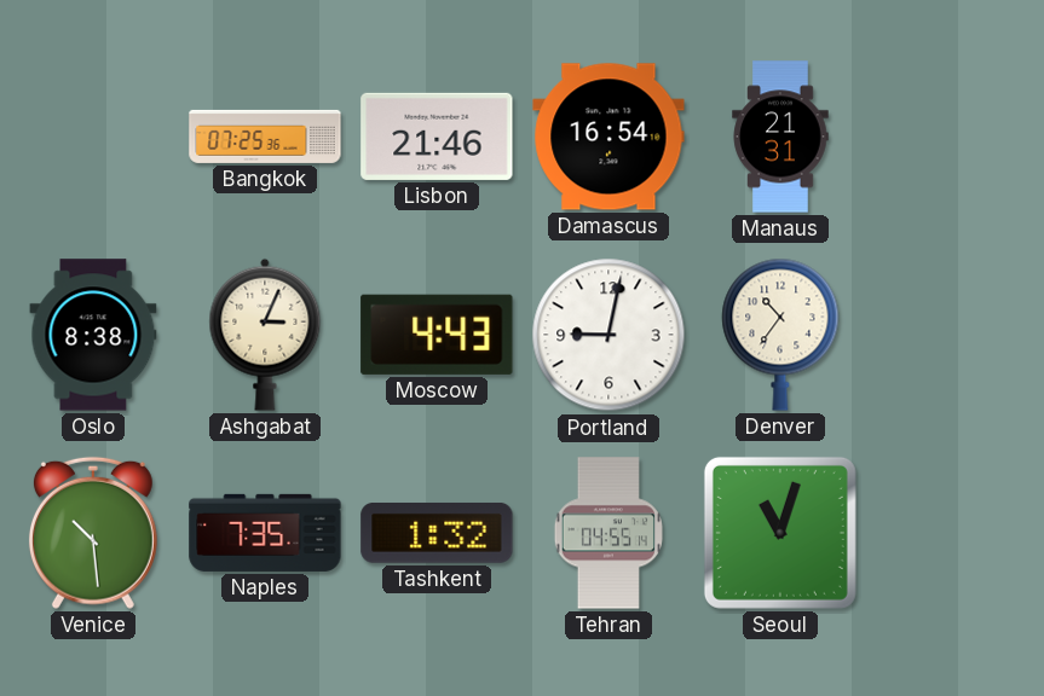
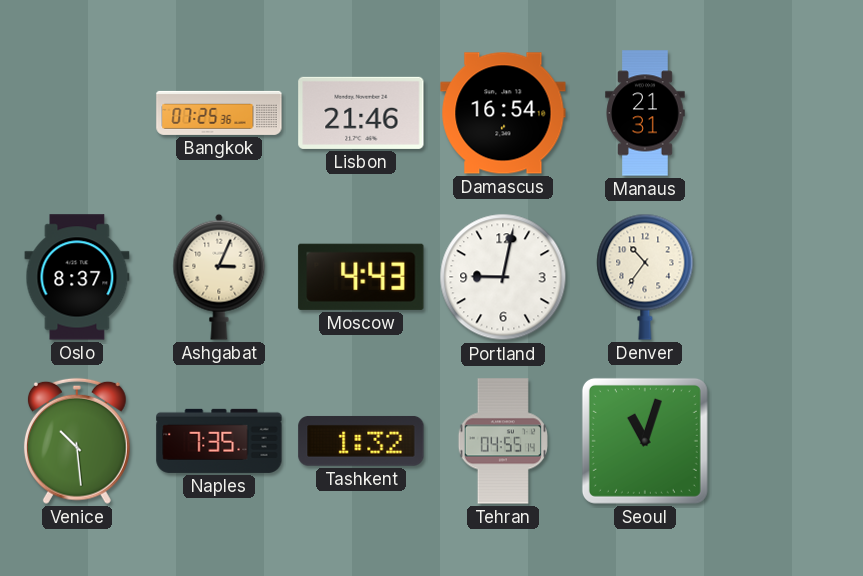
Oslo: 8:38 -> 8:37 (77, 277)
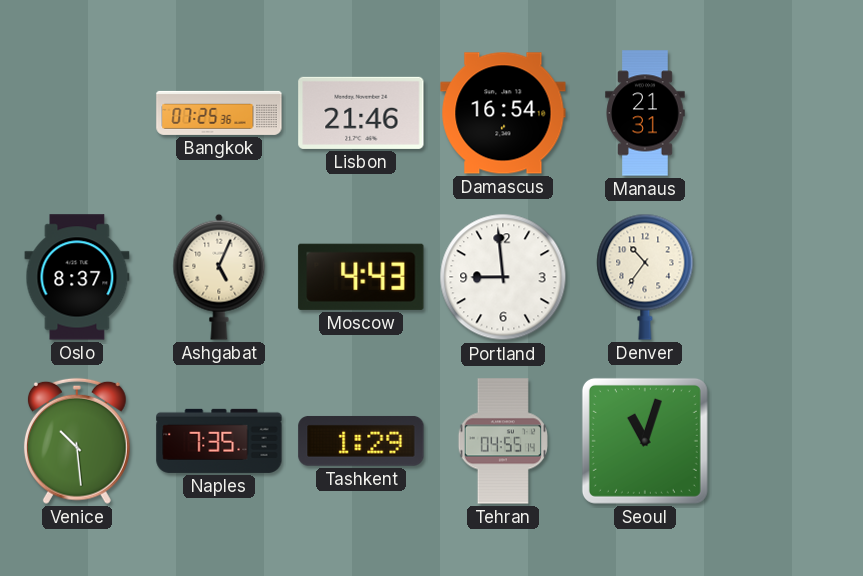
Ashgabat: 3:04 -> 5:04 (219, 277)
Portland: 9:02 -> 8:59 (503, 277)
Tashkent: 1:32 -> 1:29 (361, 441)
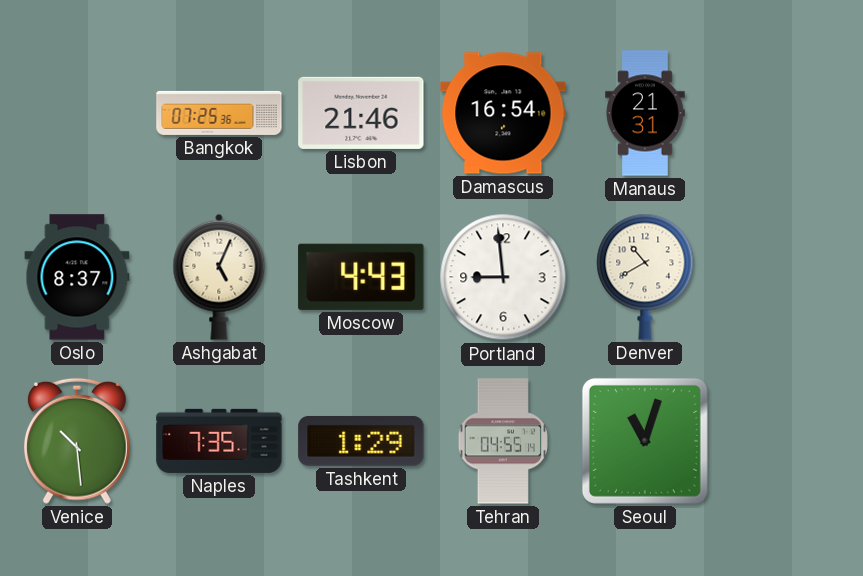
Denver: 10:36 -> 10:40 (645, 277)
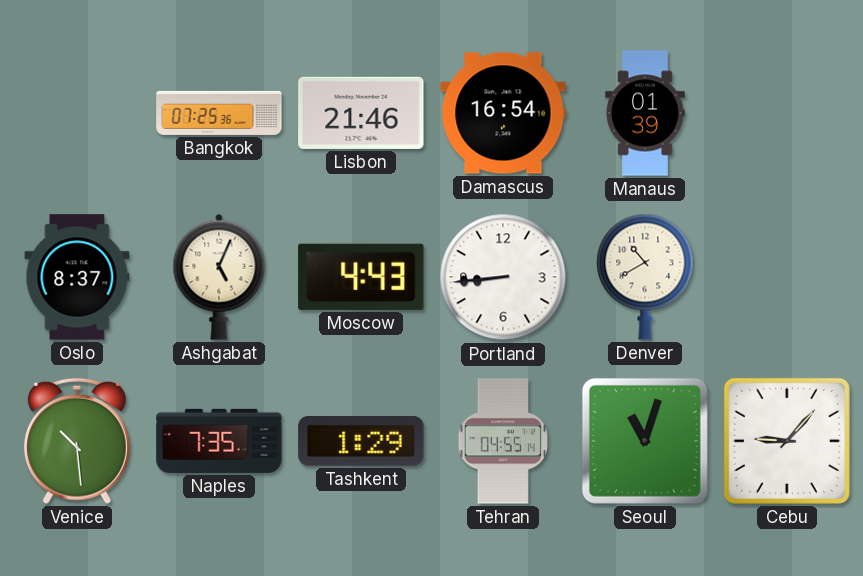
Manaus: 21:31 -> 01:39 (645, 113)
Portland: 8:59 -> 8:44 (503, 277)
Cebu: none -> 9:07 (787, 441)
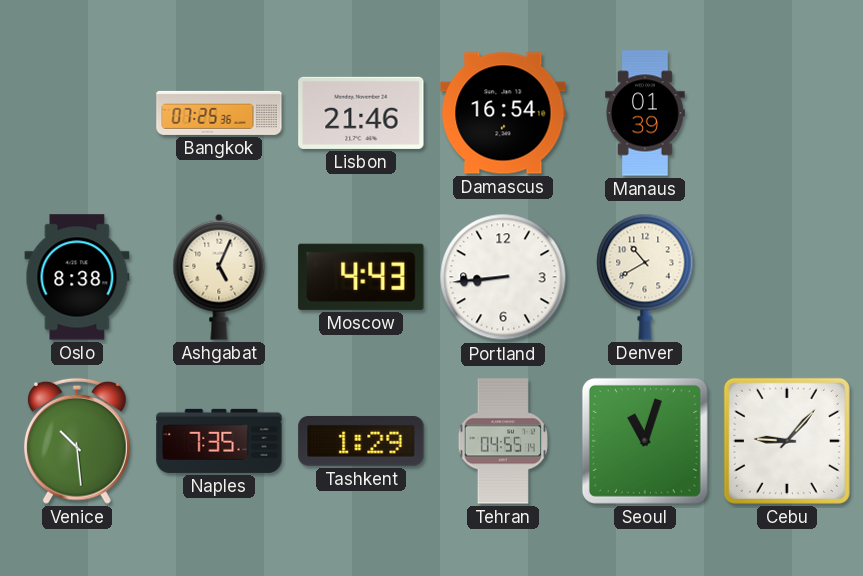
Oslo: 8:37 -> 8:38 (77, 277)
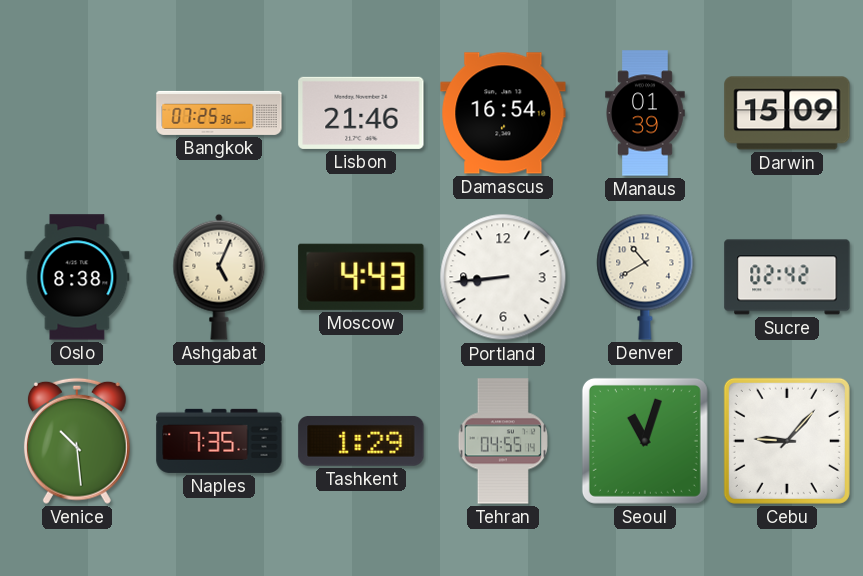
Darwin: none -> 15:09 (787, 113)
Sucre: none -> 02:42 (787, 277)
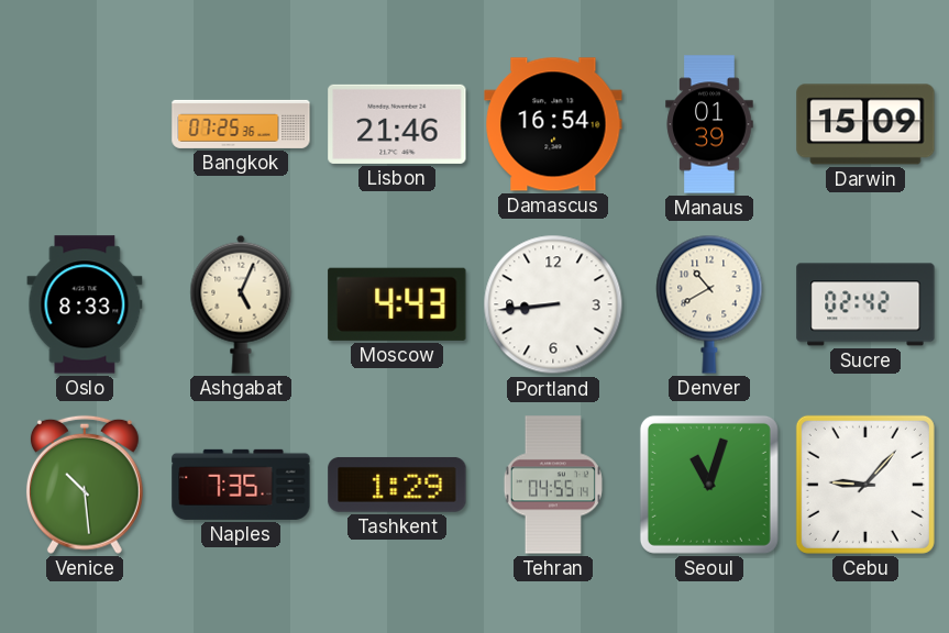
Oslo: 8:38 -> 8:33 (85, 304)
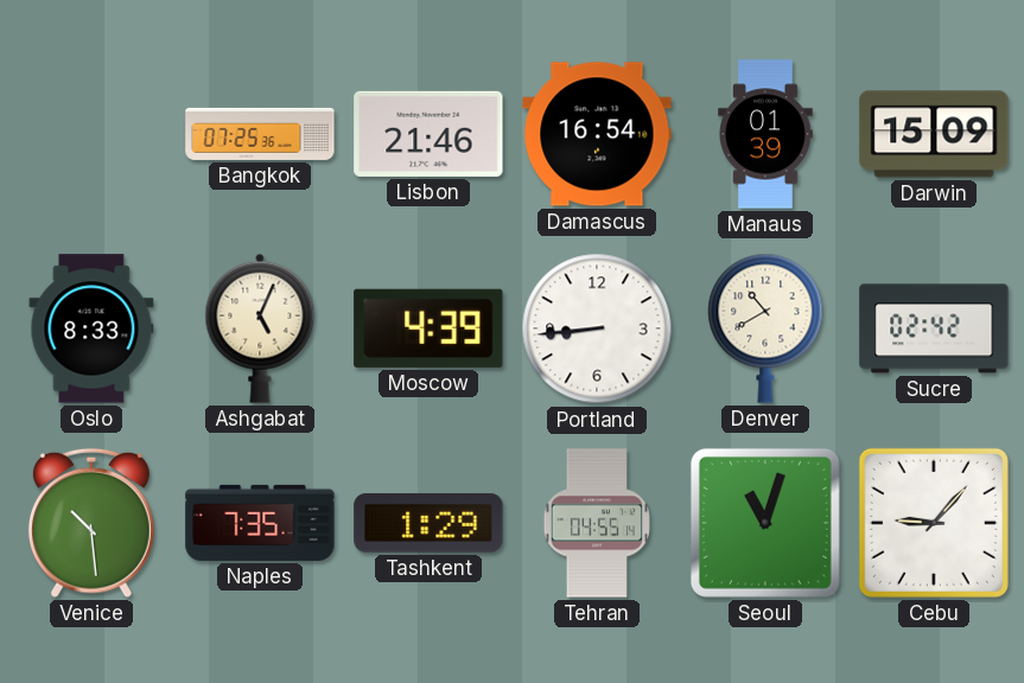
Moscow: 4:43 -> 4:39 (428, 328)
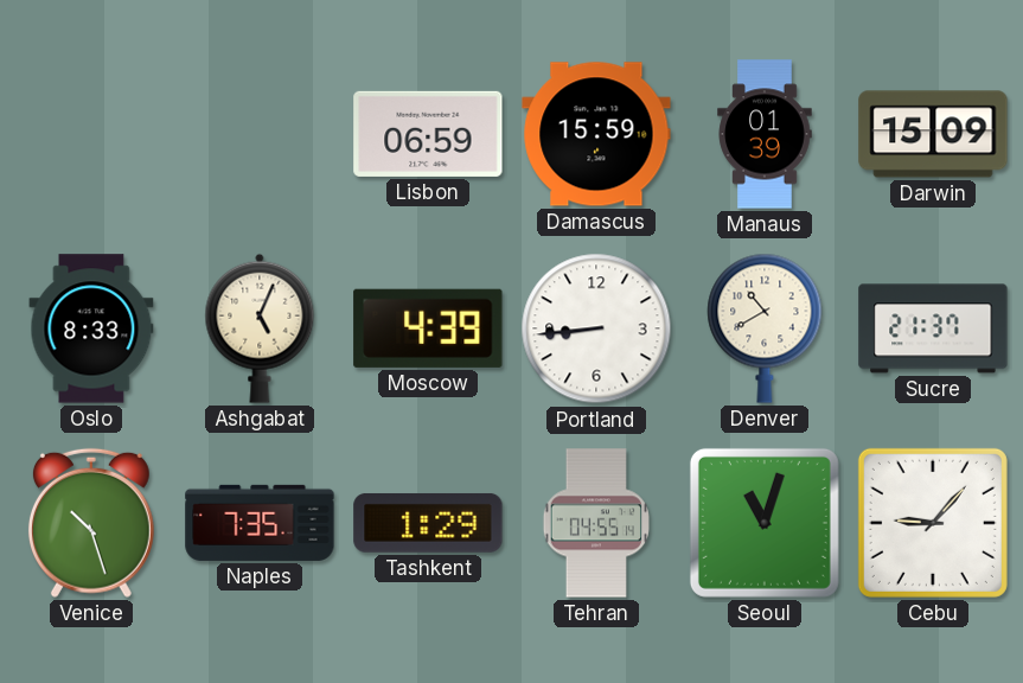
Bangkok: 07:25 -> none (260, 134)
Lisbon: 21:46 -> 06:59 (428, 134)
Damascus: 16:54 -> 15:59 (596, 134)
Sucre: 02:42 -> 21:37 (933, 328)
Venice: 10:29 -> 10:27 (91, 523)
